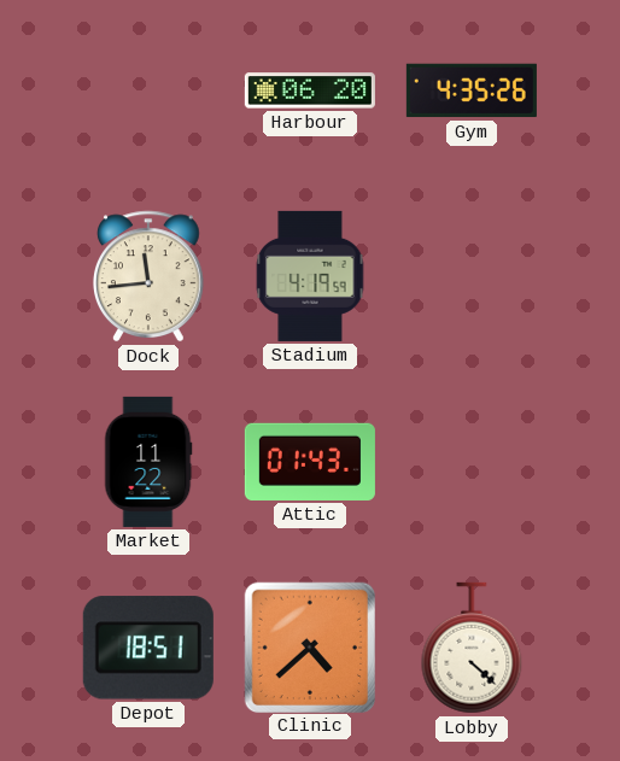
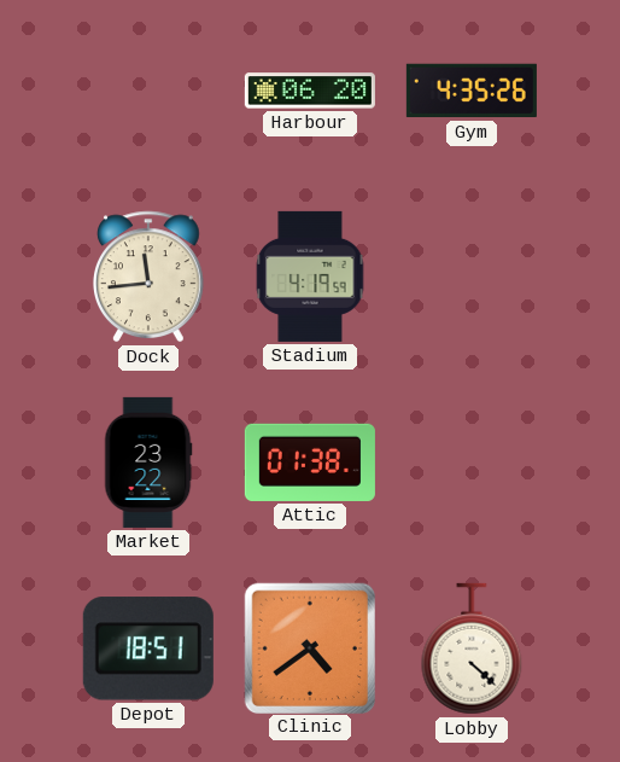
Market: 11:22 -> 23:22 (148, 463)
Attic: 01:43 -> 01:38 (310, 463)
Clinic: 4:38 -> 4:39 (309, 647)
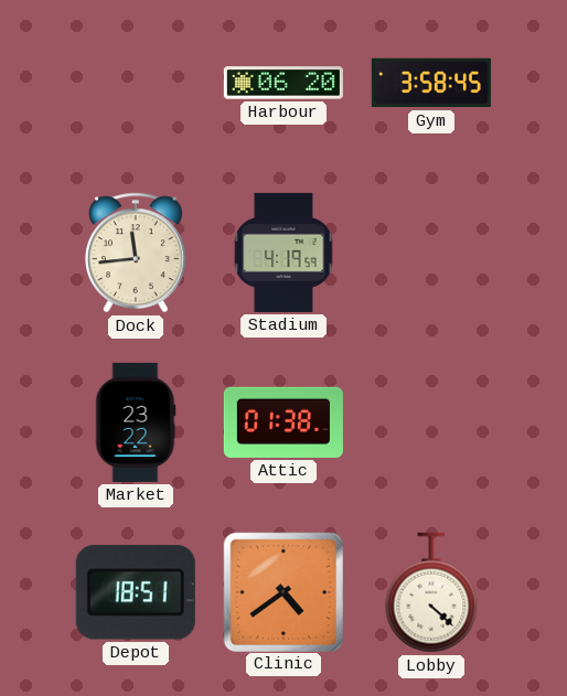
Gym: 4:35 -> 3:58 (431, 83)
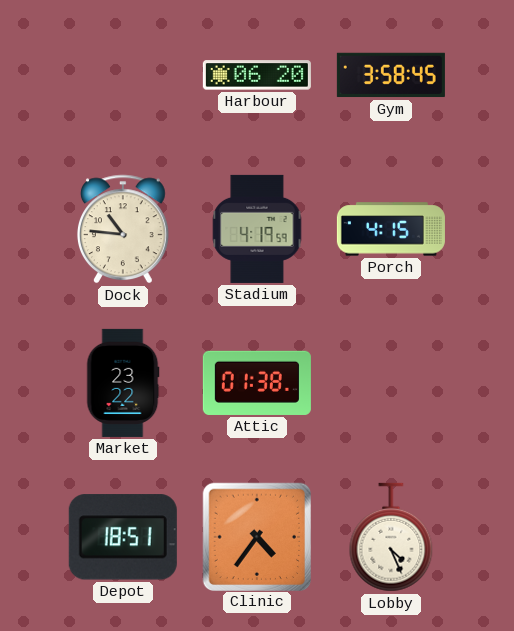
Dock: 11:44 -> 10:46 (123, 229)
Porch: none -> 4:15 (391, 229)
Clinic: 4:39 -> 4:36 (256, 536)
Lobby: 4:22 -> 4:26 (391, 537)
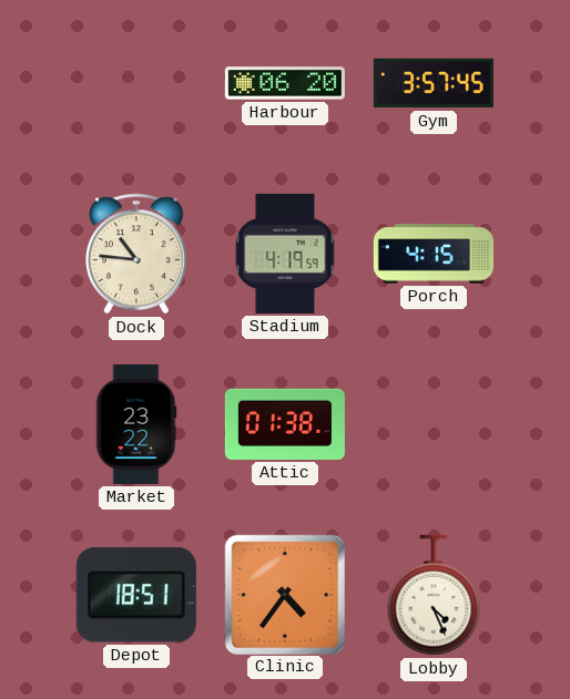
Gym: 3:58 -> 3:57 (434, 83)
